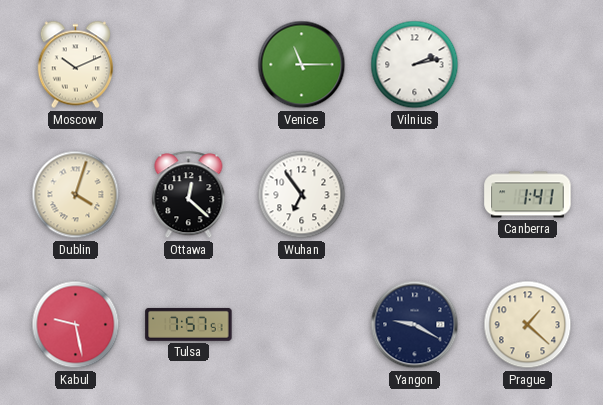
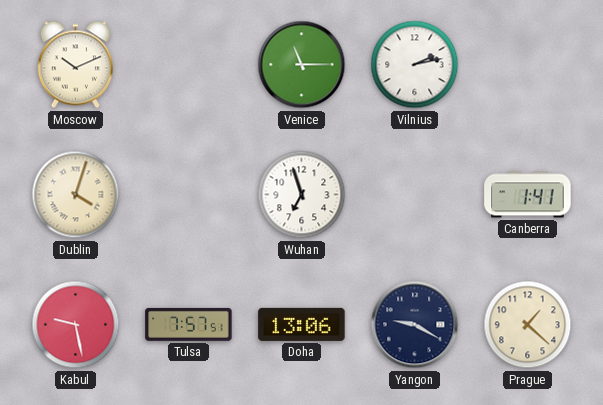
Ottawa: 12:22 -> none (189, 195)
Wuhan: 6:54 -> 6:57 (302, 195)
Doha: none -> 13:06 (302, 324)
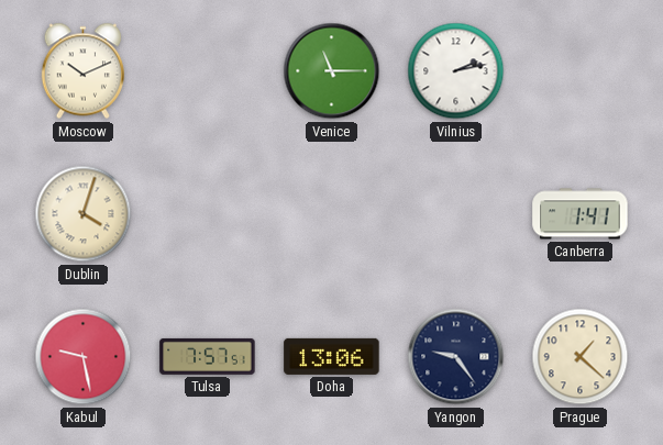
Wuhan: 6:57 -> none (302, 195)
Yangon: 9:20 -> 9:24 (456, 357)
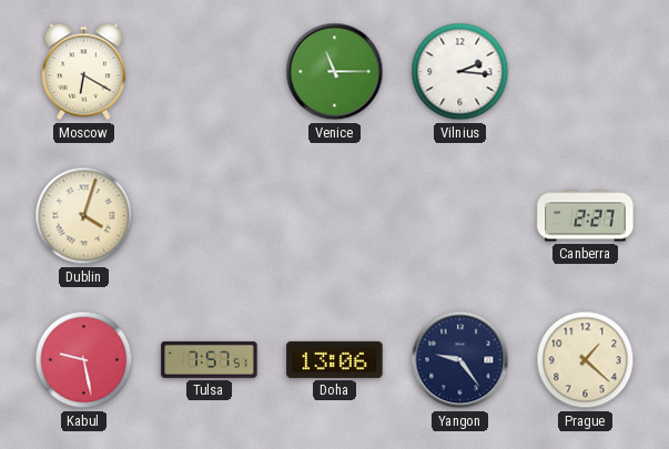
Moscow: 10:11 -> 6:20 (83, 72)
Vilnius: 2:13 -> 2:16 (460, 72)
Canberra: 1:41 -> 2:27 (586, 216)
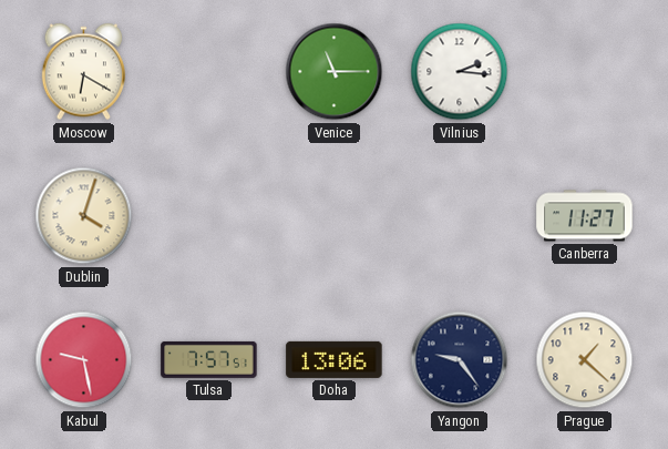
Canberra: 2:27 -> 11:27 (585, 216)
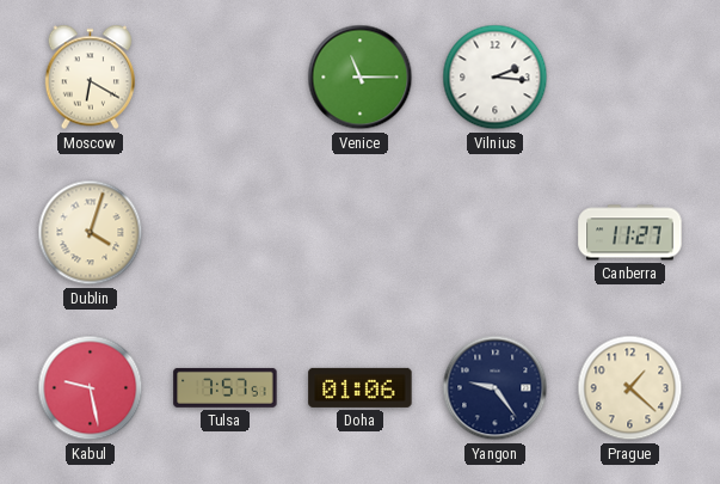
Doha: 13:06 -> 01:06 (361, 387)
